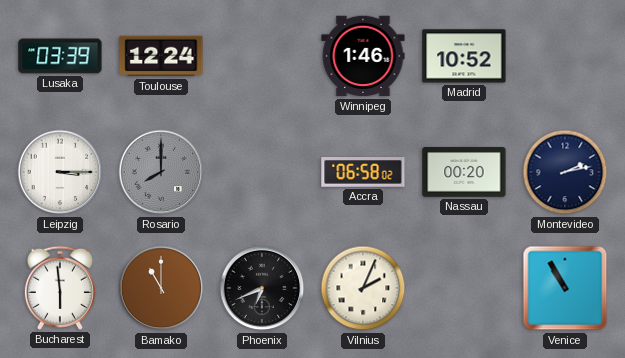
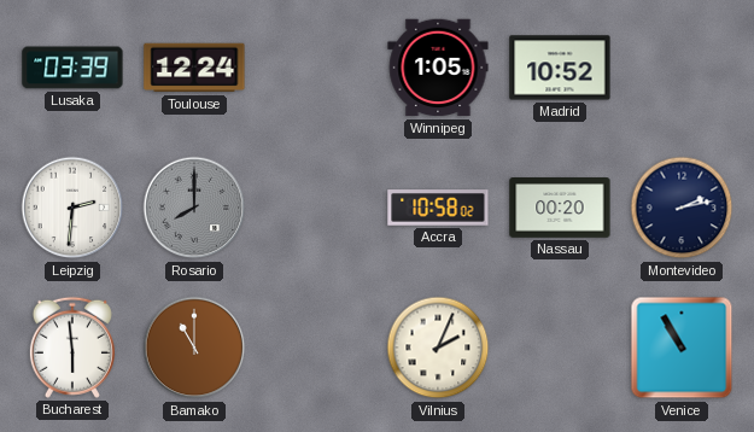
Winnipeg: 1:46 -> 1:05 (438, 68)
Leipzig: 3:15 -> 2:31 (72, 208)
Accra: 06:58 -> 10:58 (438, 208)
Phoenix: 6:41 -> none (262, 288)
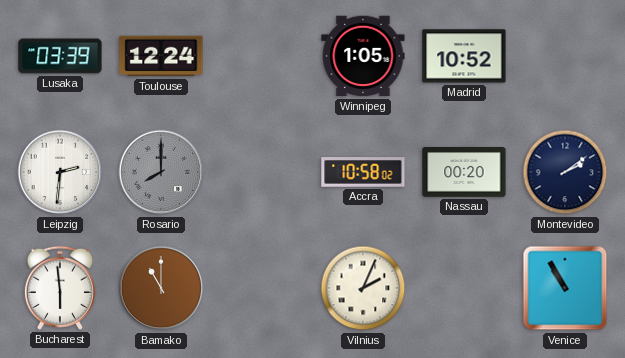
Montevideo: 2:13 -> 2:09 (565, 172)
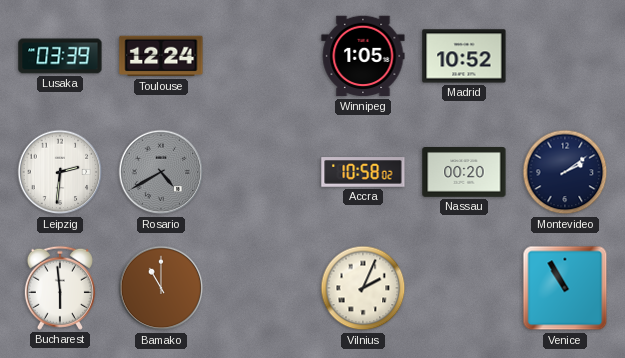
Rosario: 8:00 -> 4:40 (161, 172)
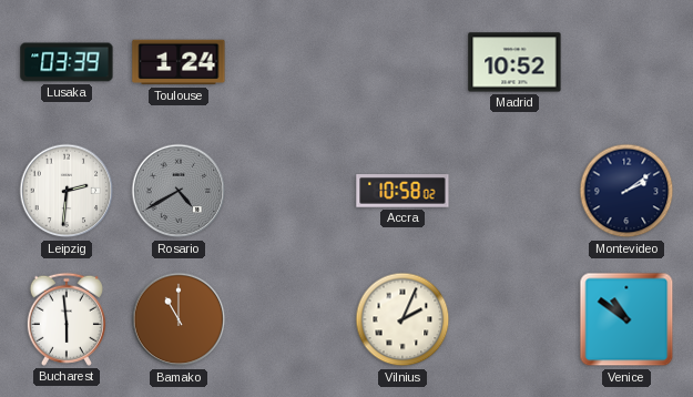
Toulouse: 12:24 -> 1:24 (179, 62)
Winnipeg: 1:05 -> none (363, 56)
Nassau: 00:20 -> none (464, 172)
Venice: 10:55 -> 10:51 (626, 319)
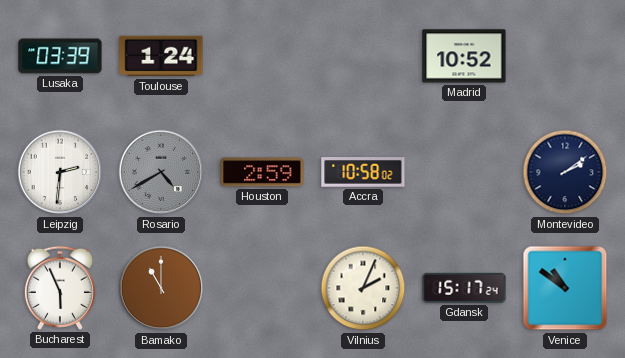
Houston: none -> 2:59 (262, 172)
Bucharest: 5:59 -> 5:56 (60, 288)
Gdansk: none -> 15:17 (464, 288)
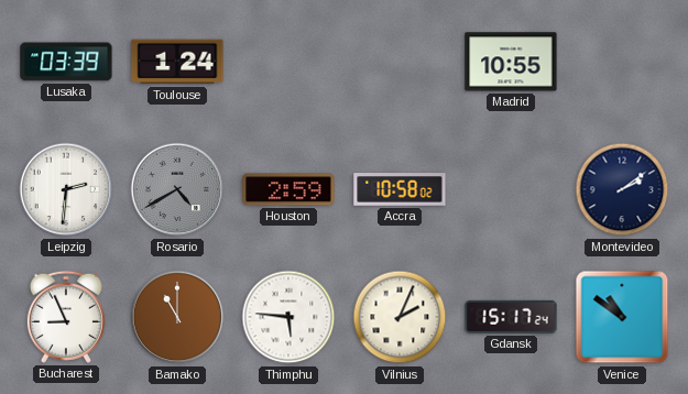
Madrid: 10:52 -> 10:55 (511, 62)
Bucharest: 5:56 -> 8:56 (66, 317)
Thimphu: none -> 5:46 (288, 317)
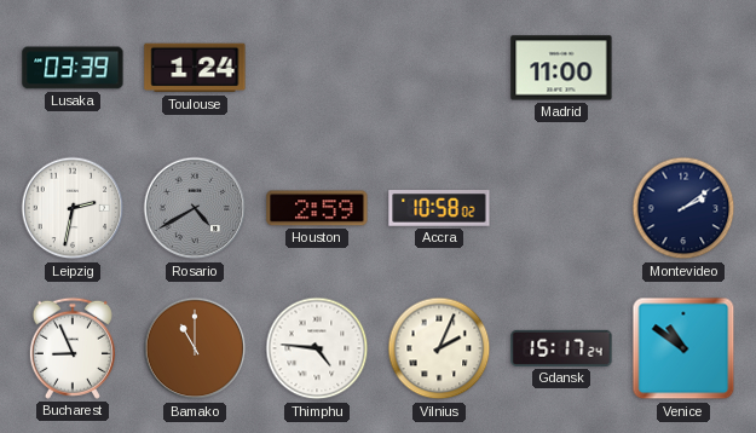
Madrid: 10:55 -> 11:00 (561, 68)
Leipzig: 2:31 -> 2:32 (73, 208)
Thimphu: 5:46 -> 4:46 (317, 348)
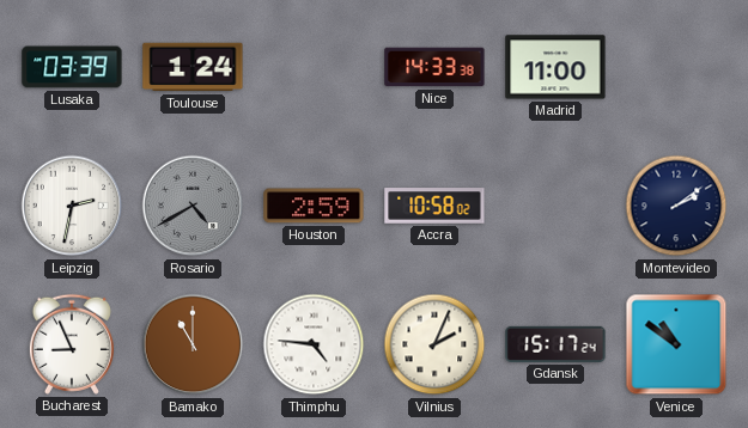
Nice: none -> 14:33 (434, 67)
